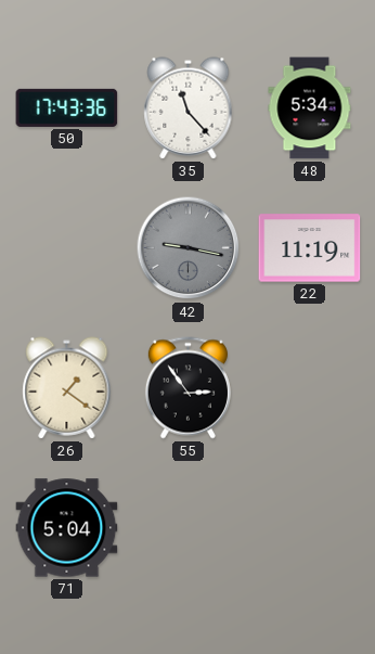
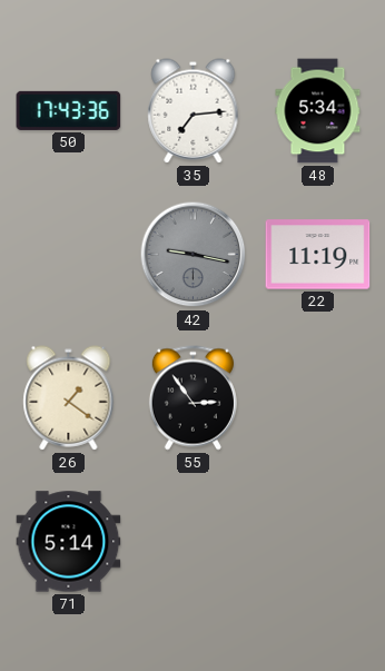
35: 11:23 -> 7:14 (194, 111)
71: 5:04 -> 5:14 (69, 542)
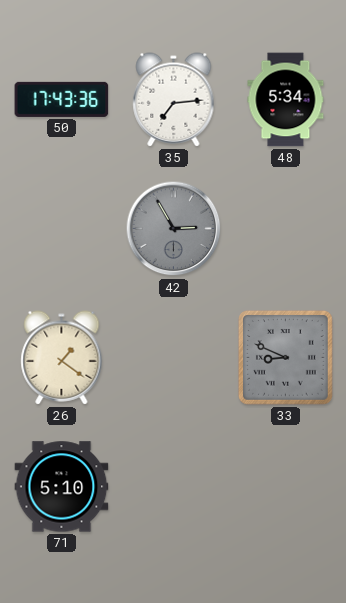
42: 9:17 -> 2:55 (174, 229)
22: 11:19 -> none (318, 255)
55: 2:54 -> none (192, 398)
33: none -> 8:49 (286, 358)
71: 5:14 -> 5:10 (62, 487)
